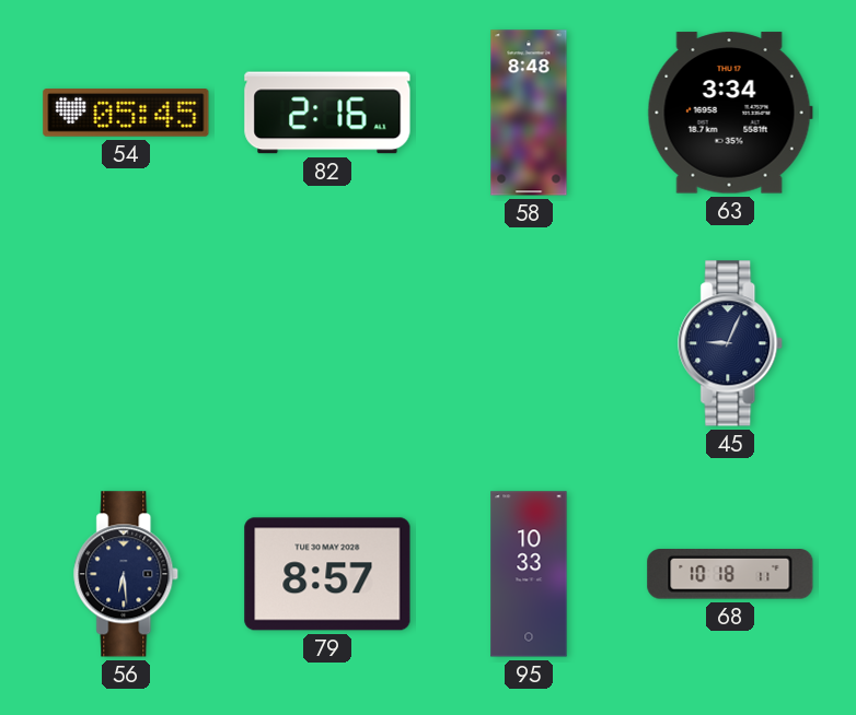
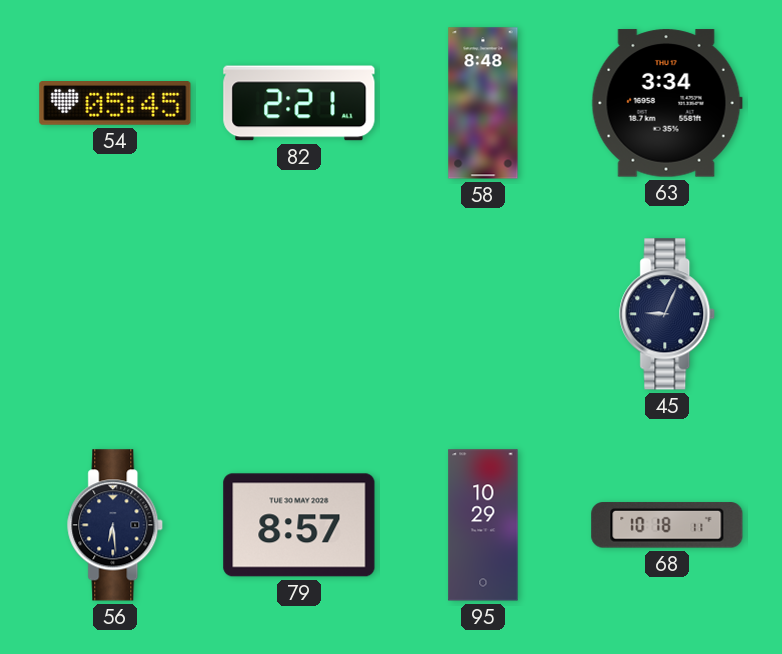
82: 2:16 -> 2:21 (299, 103)
95: 10:33 -> 10:29 (483, 525)
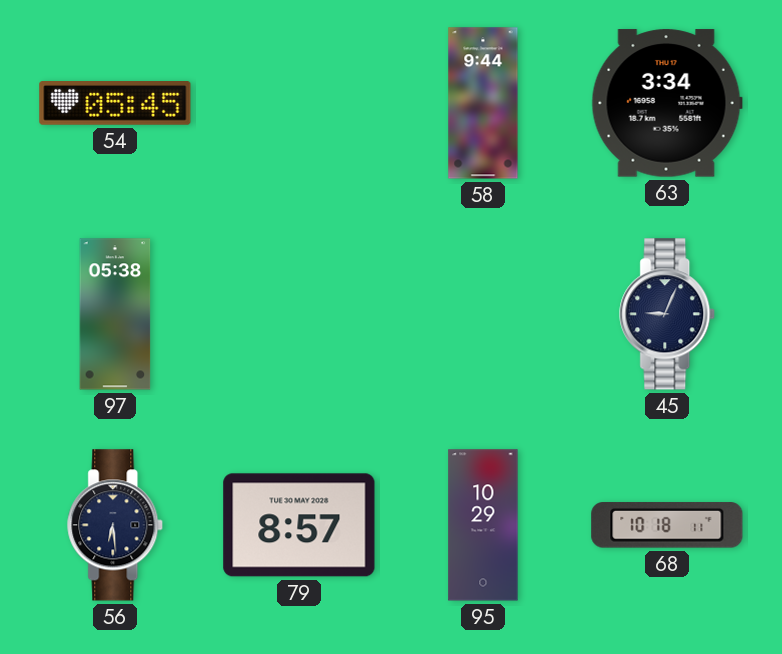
82: 2:21 -> none (299, 103)
58: 8:48 -> 9:44 (483, 103)
97: none -> 05:38 (115, 314)
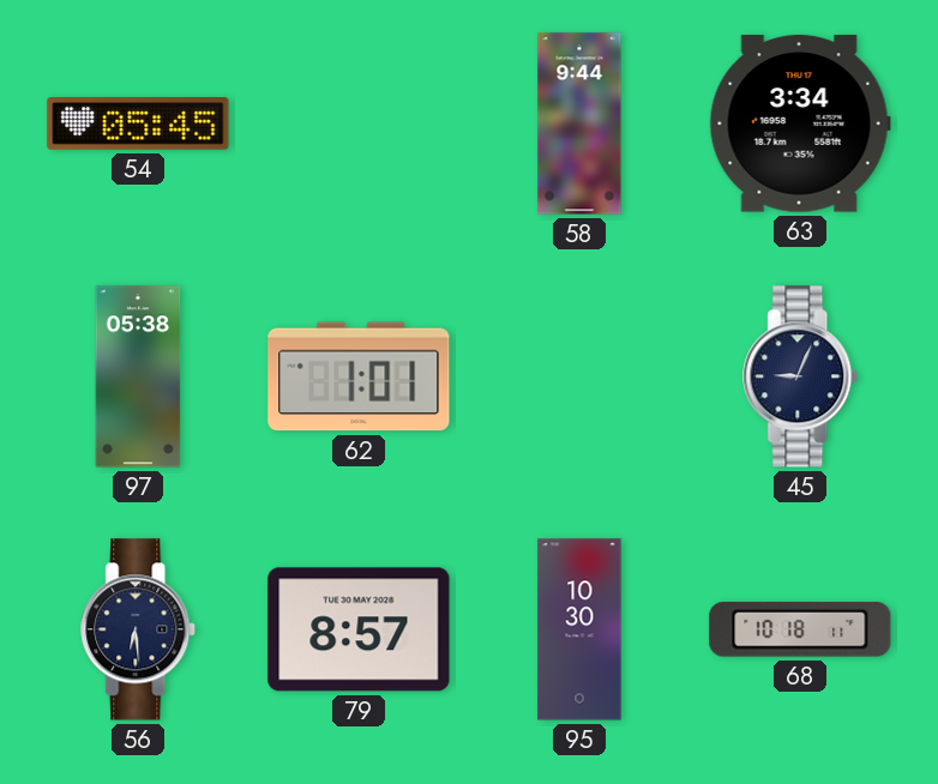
62: none -> 1:01 (359, 376)
95: 10:29 -> 10:30 (579, 629)
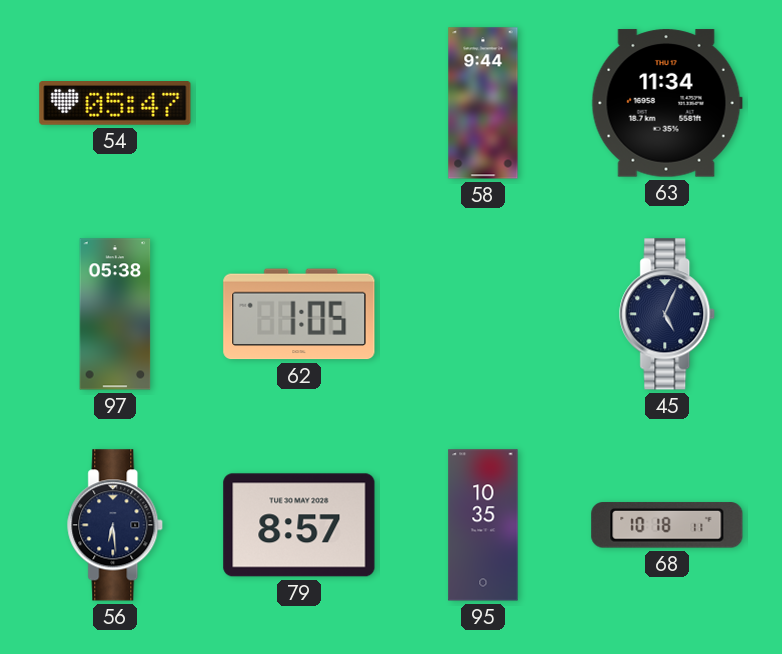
54: 05:45 -> 05:47 (115, 104)
63: 3:34 -> 11:34 (667, 103)
62: 1:01 -> 1:05 (299, 314)
45: 9:04 -> 5:04 (668, 314)
95: 10:30 -> 10:35 (483, 525)
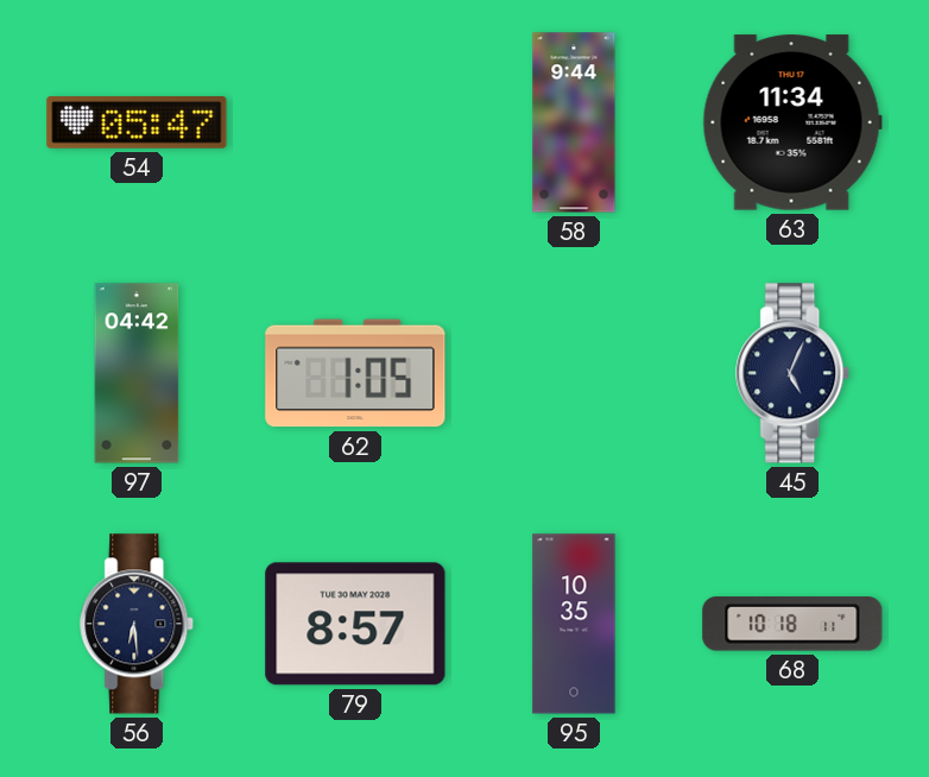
97: 05:38 -> 04:42 (137, 373)
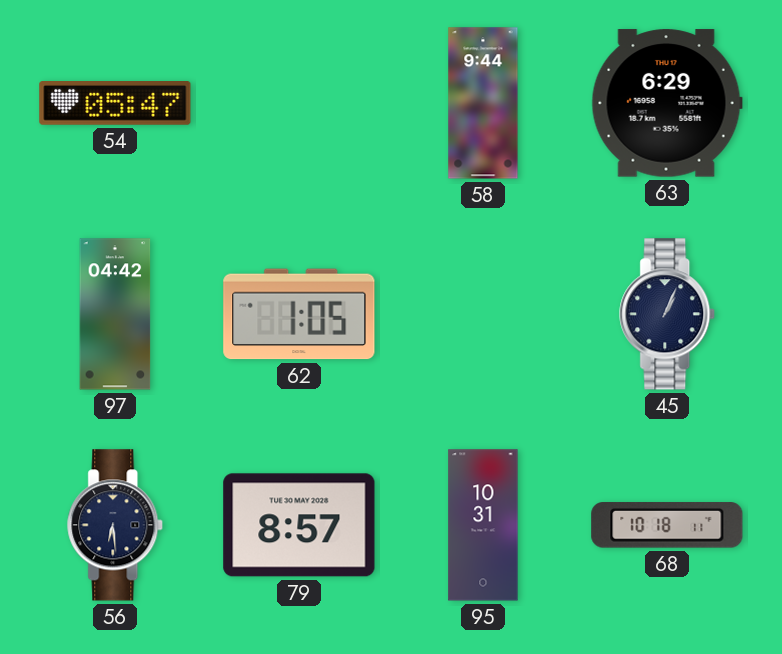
63: 11:34 -> 6:29 (667, 103)
45: 5:04 -> 1:04 (668, 314)
95: 10:35 -> 10:31 (483, 525)
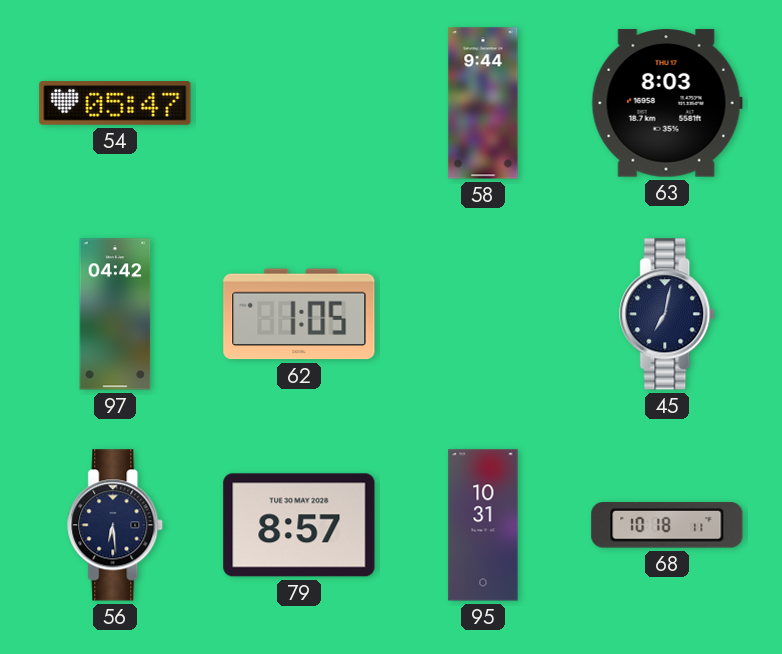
63: 6:29 -> 8:03 (667, 103)
45: 1:04 -> 7:02 (668, 314)
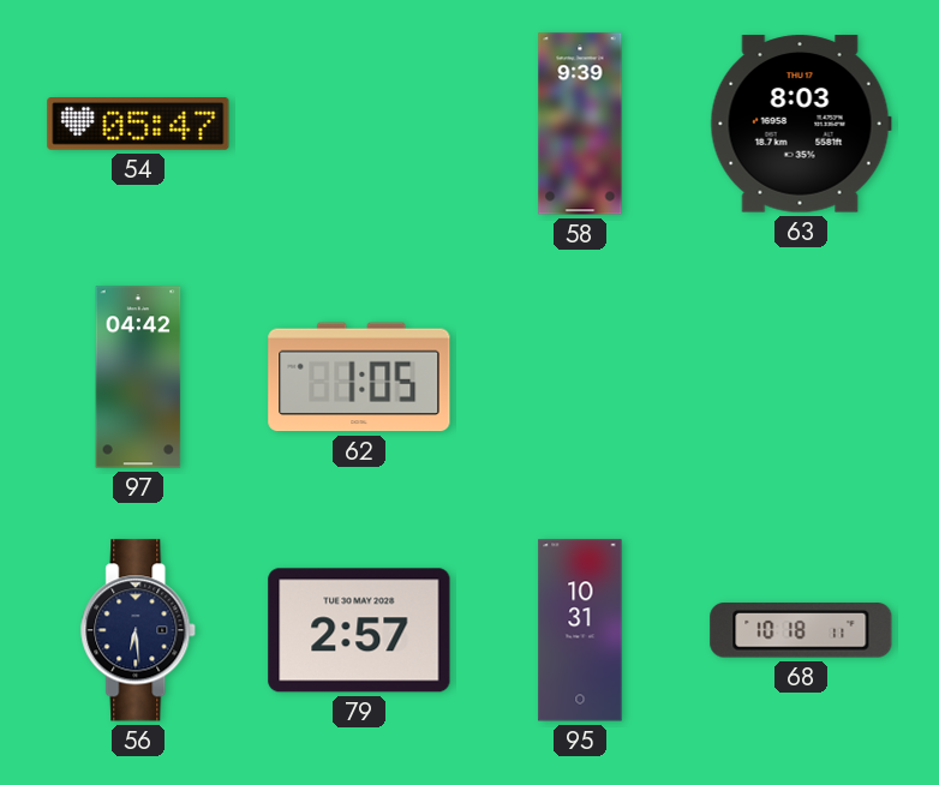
58: 9:44 -> 9:39 (580, 124)
45: 7:02 -> none (668, 314)
79: 8:57 -> 2:57 (359, 630)
